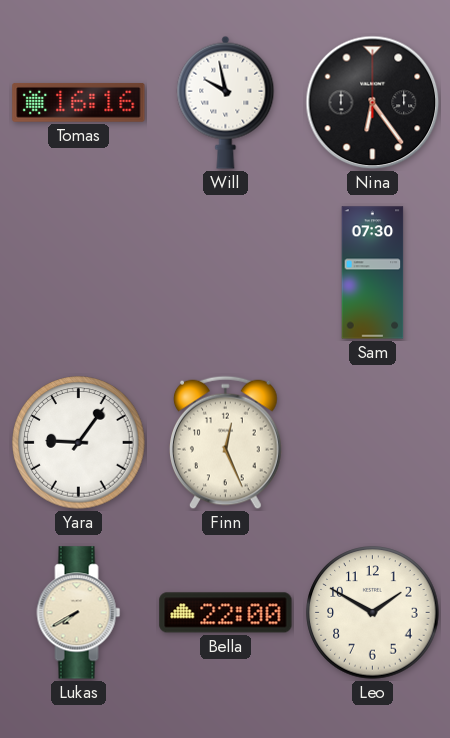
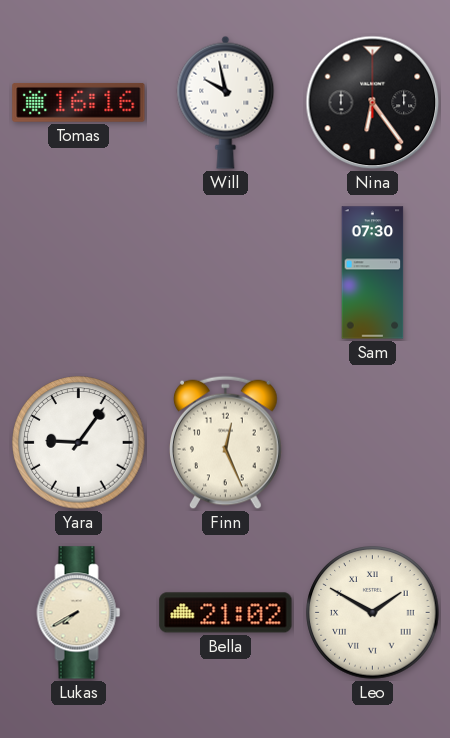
Bella: 22:00 -> 21:02 (226, 613)
Leo numerals: Arabic -> Roman (373, 613)
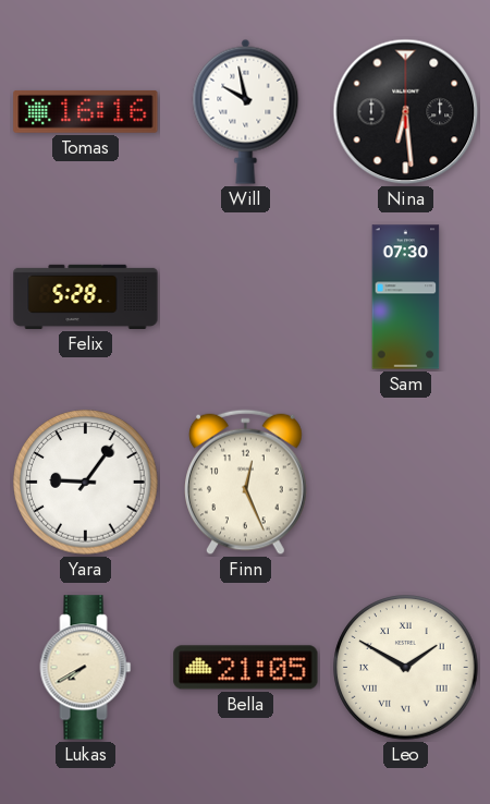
Nina: 6:24 -> 6:29 (406, 112)
Felix: none -> 5:28 (86, 296)
Bella: 21:02 -> 21:05 (246, 668)
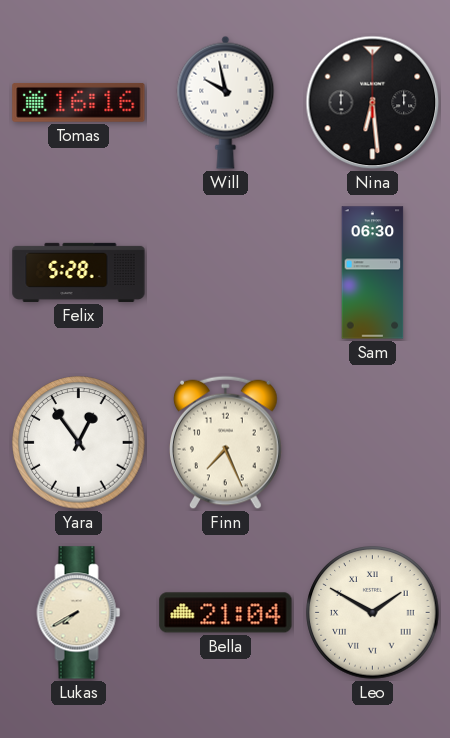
Sam: 07:30 -> 06:30 (373, 273)
Yara: 9:06 -> 12:54 (79, 443)
Finn: 12:26 -> 7:26 (226, 443)
Bella: 21:05 -> 21:04 (226, 613)
